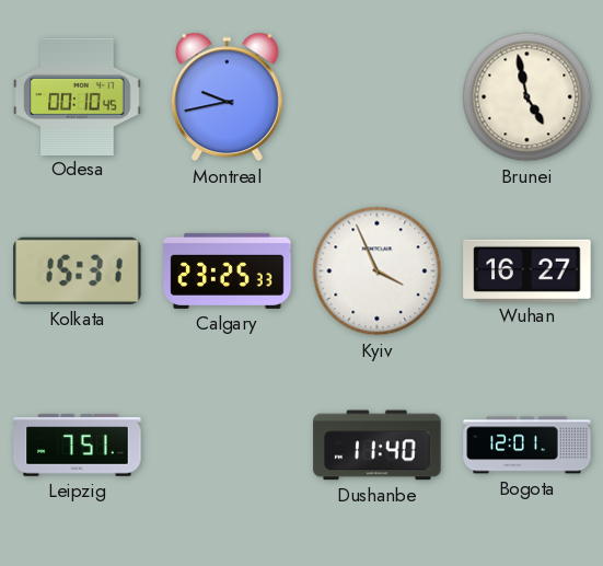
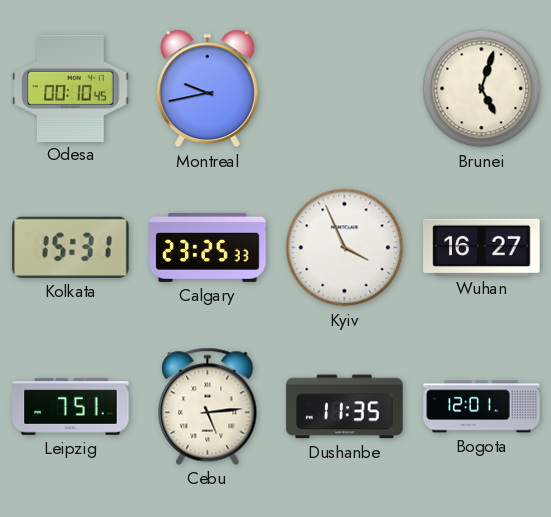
Brunei: 4:58 -> 5:03 (482, 89)
Cebu: none -> 5:14 (208, 406)
Dushanbe: 11:40 -> 11:35 (345, 407)
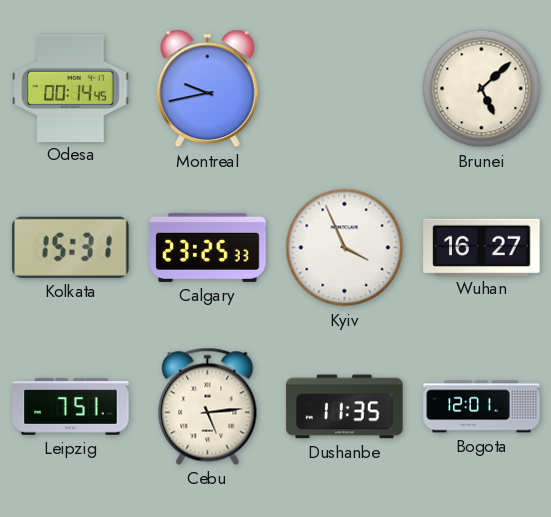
Odesa: 00:10 -> 00:14 (71, 88)
Brunei: 5:03 -> 5:08 (482, 89)
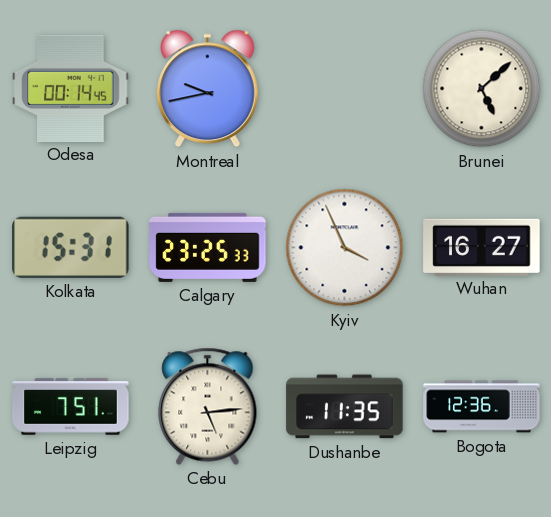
Bogota: 12:01 -> 12:36 (482, 407)
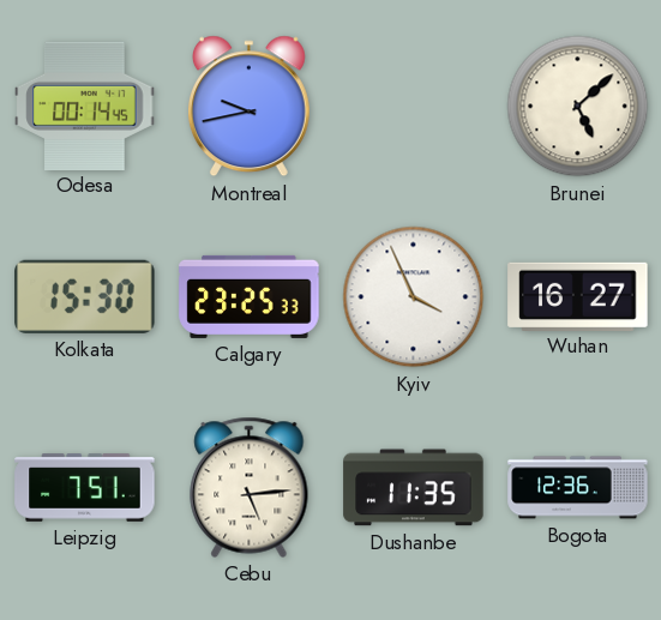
Kolkata: 15:31 -> 15:30 (85, 296)
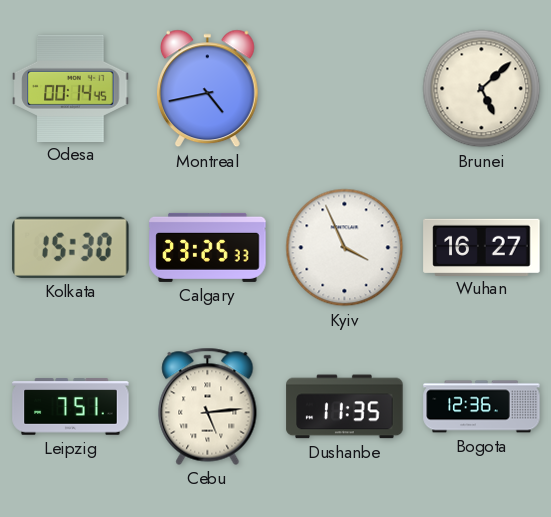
Montreal: 9:43 -> 4:43 (207, 89)
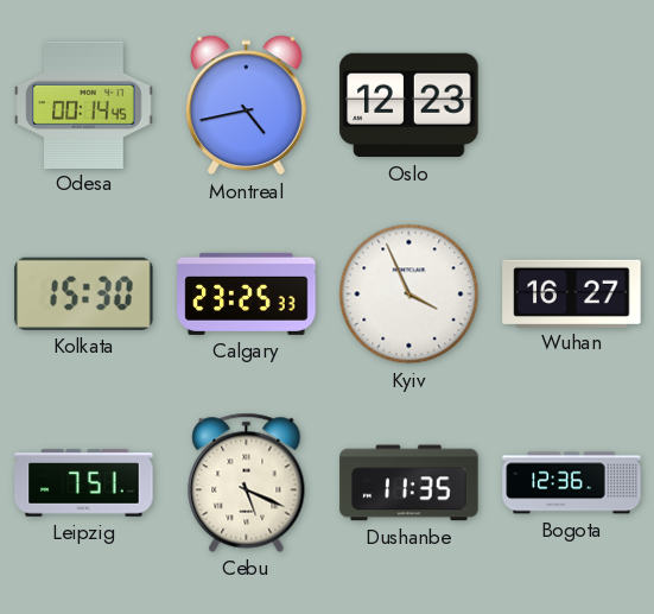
Oslo: none -> 12:23 (409, 106)
Brunei: 5:08 -> none (482, 89)
Cebu: 5:14 -> 5:19 (247, 482)
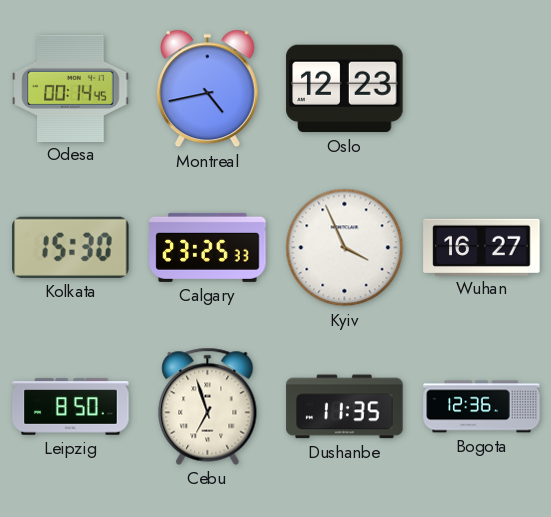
Leipzig: 7:51 -> 8:50 (71, 407)
Cebu: 5:19 -> 6:57 (208, 406)
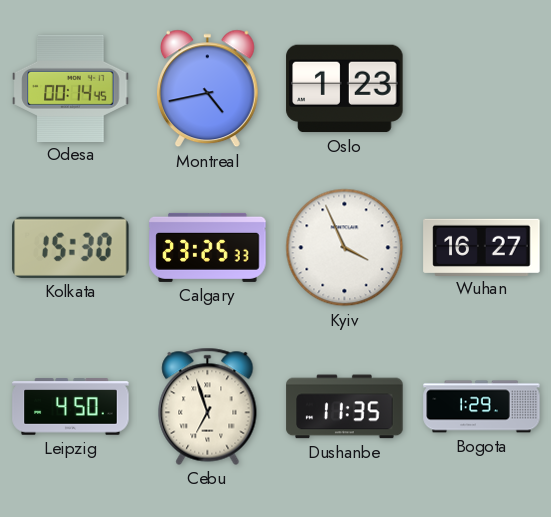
Oslo: 12:23 -> 1:23 (345, 89)
Leipzig: 8:50 -> 4:50 (71, 407)
Bogota: 12:36 -> 1:29 (482, 407)
